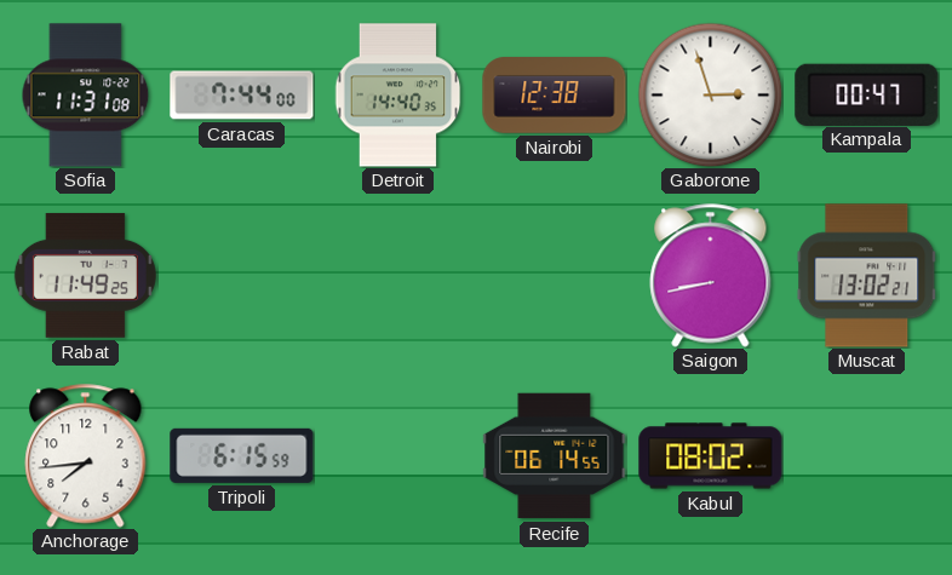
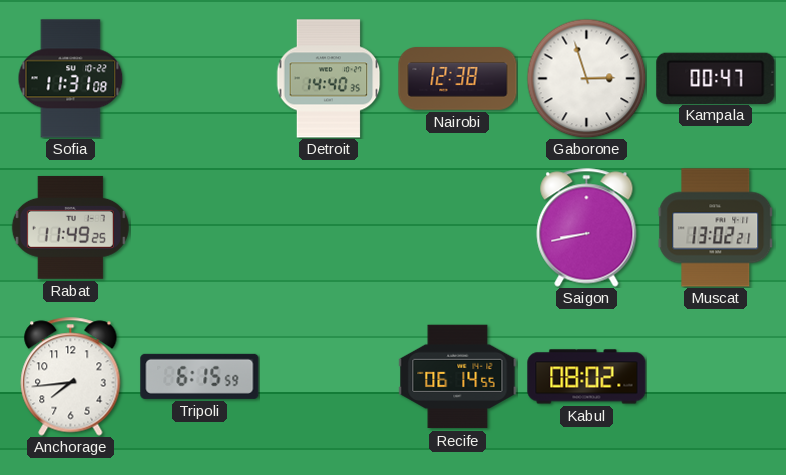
Caracas: 7:44 -> none (242, 96)
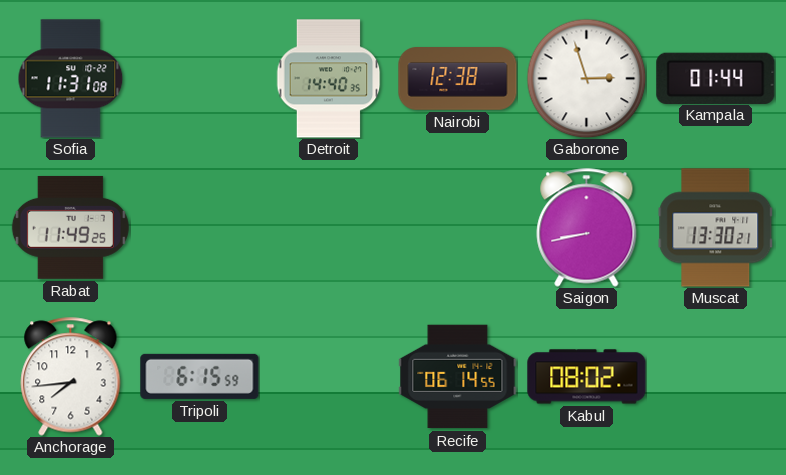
Kampala: 00:47 -> 01:44 (716, 78)
Muscat: 13:02 -> 13:30 (716, 228)
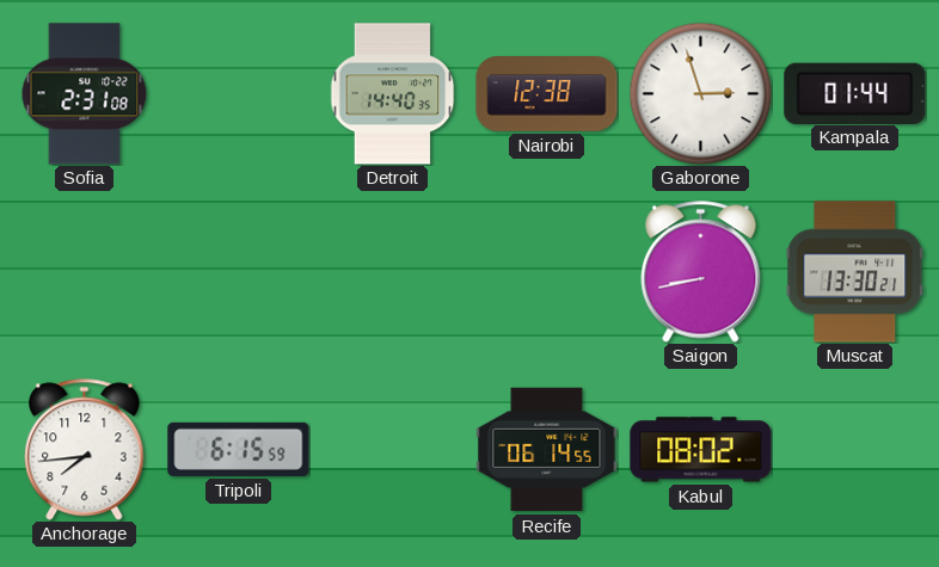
Sofia: 11:31 -> 2:31 (85, 94)
Rabat: 11:49 -> none (70, 227)
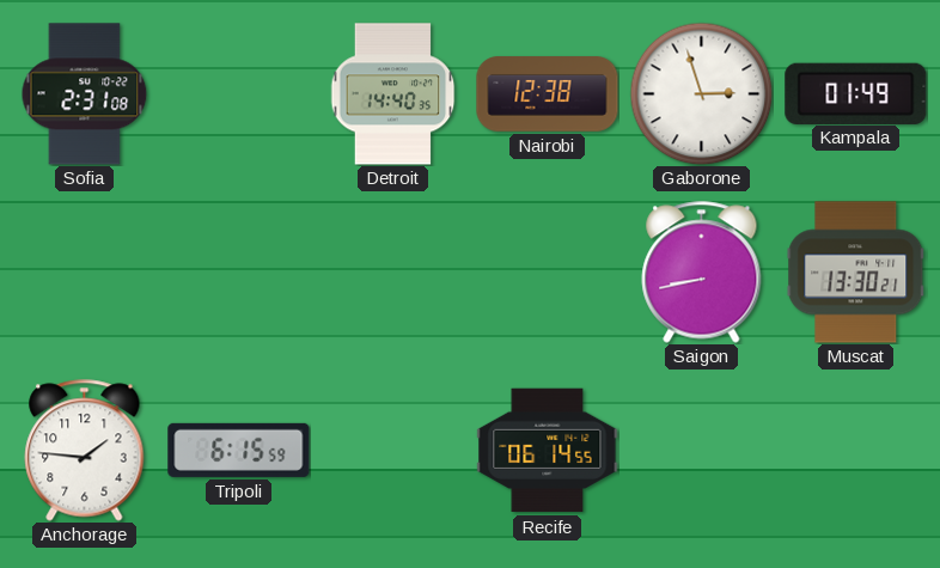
Kampala: 01:44 -> 01:49 (856, 93)
Anchorage: 7:44 -> 1:46 (85, 451)
Kabul: 08:02 -> none (701, 450)
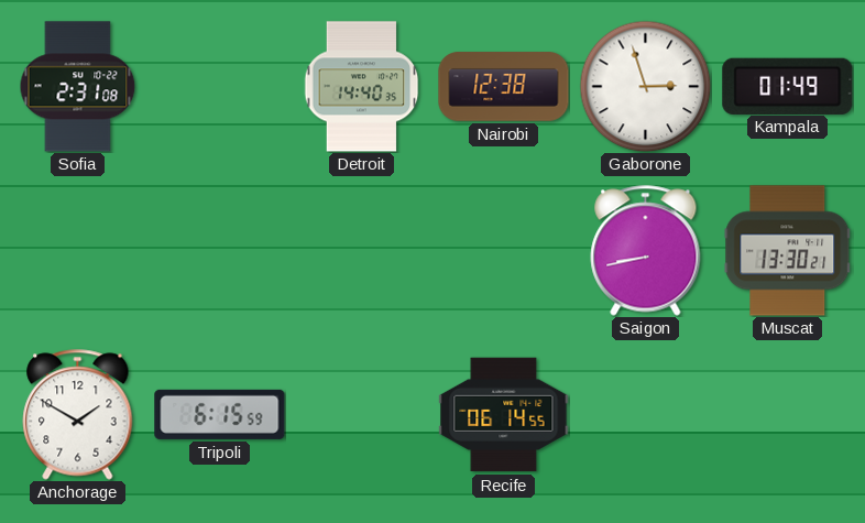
Anchorage: 1:46 -> 1:50 (78, 415)
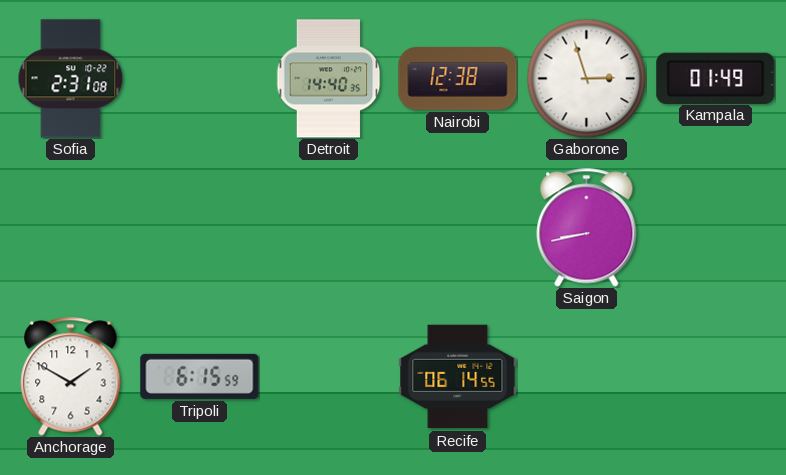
Muscat: 13:30 -> none (788, 251)
